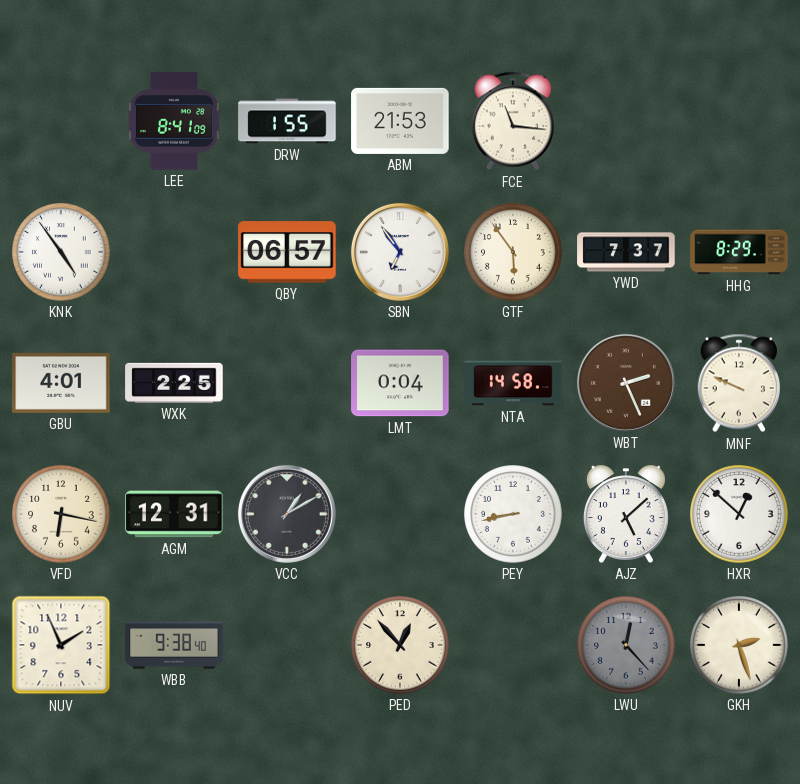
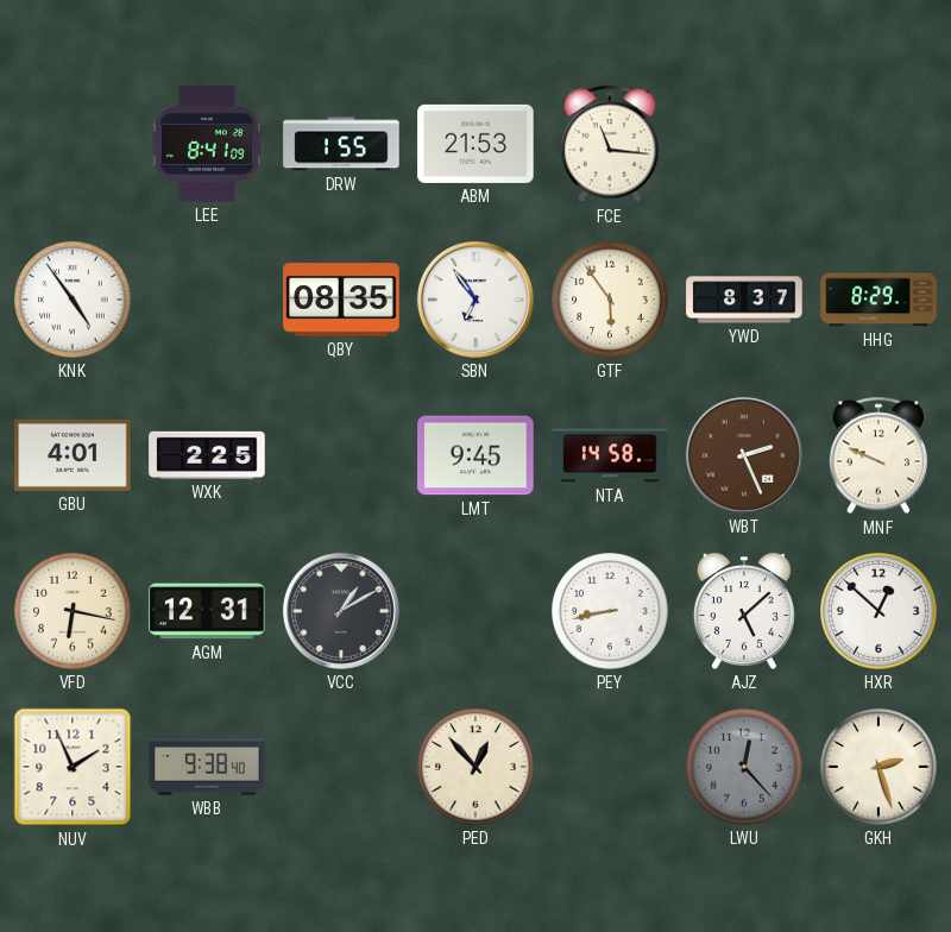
QBY: 06:57 -> 08:35 (341, 300)
YWD: 7:37 -> 8:37 (744, 300)
LMT: 0:04 -> 9:45 (475, 455)
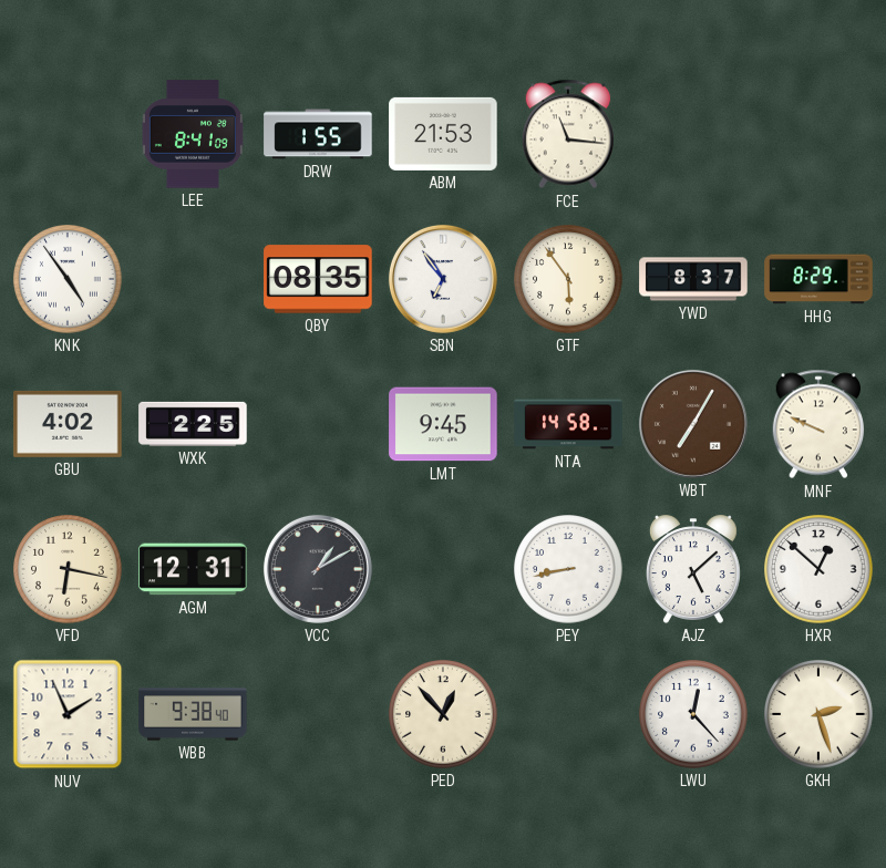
GBU: 4:01 -> 4:02 (68, 424)
WBT: 2:26 -> 7:05 (693, 424)
LWU dial: grey -> white (693, 714)
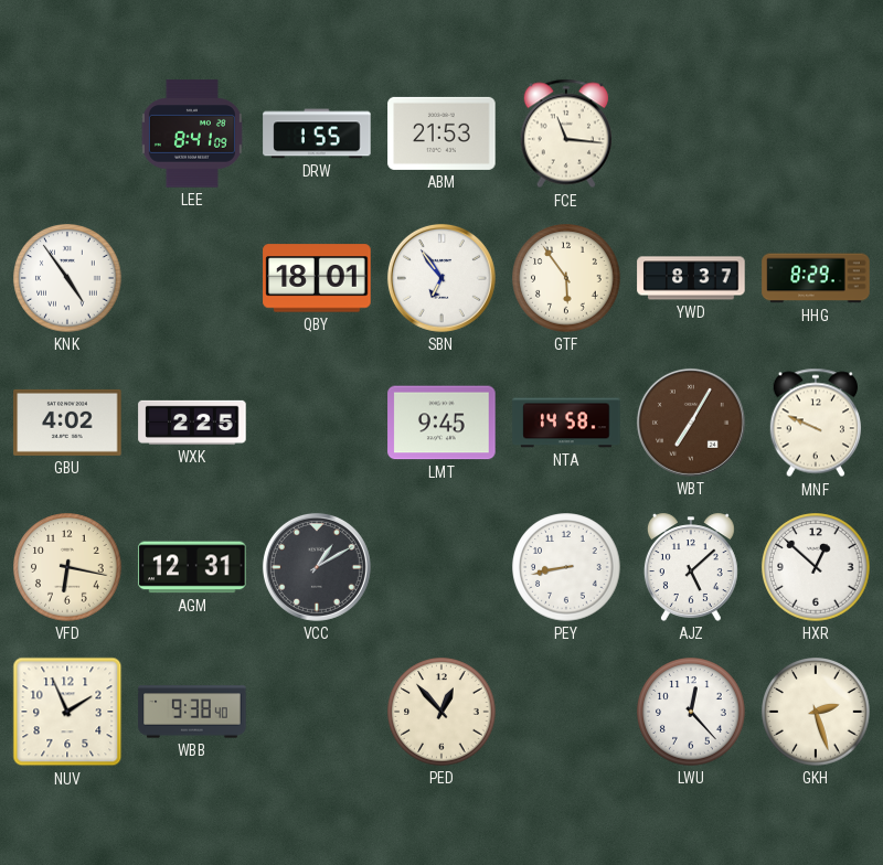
QBY: 08:35 -> 18:01 (317, 278)
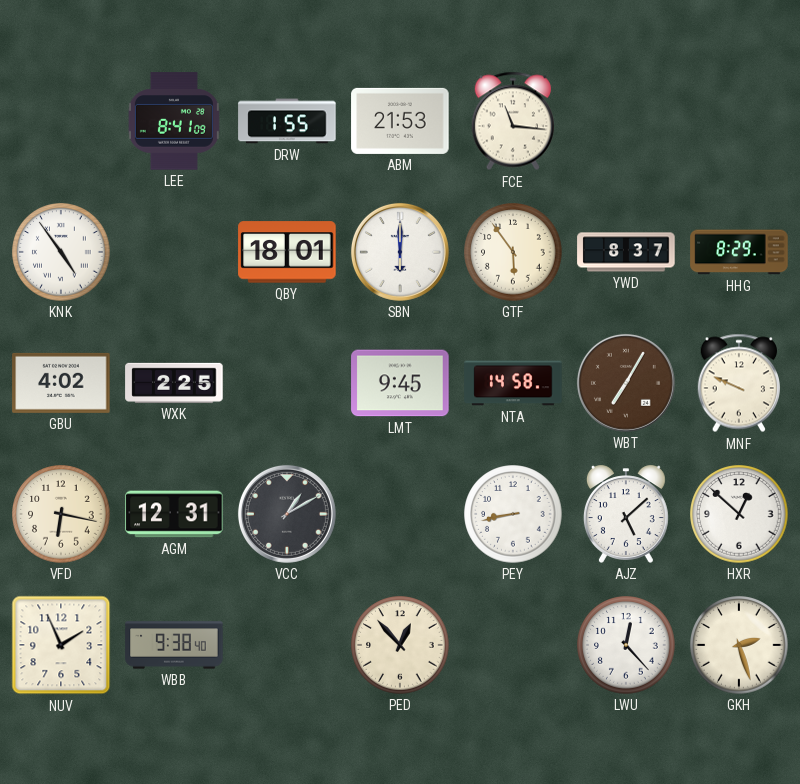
SBN: 6:54 -> 6:00 (400, 252)
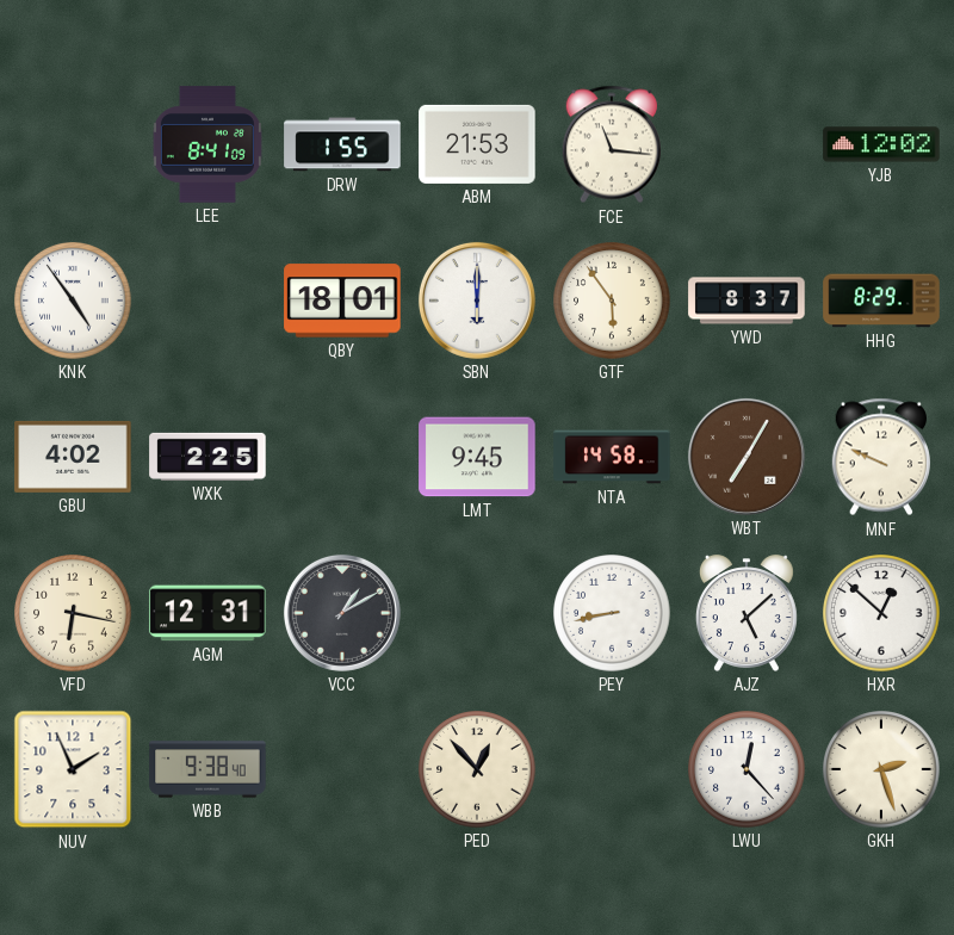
YJB: none -> 12:02 (881, 144)
